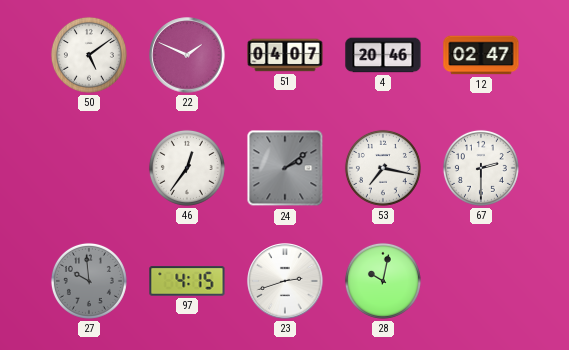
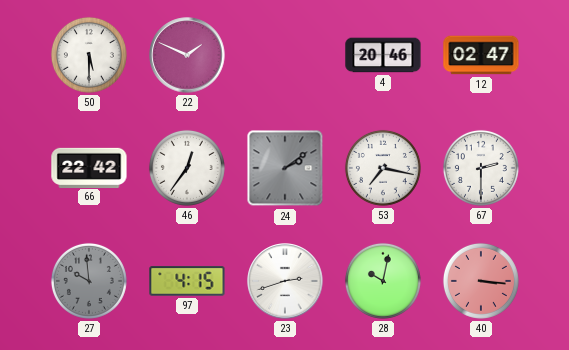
50: 5:09 -> 5:30 (89, 55)
51: 04:07 -> none (285, 55)
66: none -> 22:42 (89, 167)
40: none -> 3:16 (481, 281)
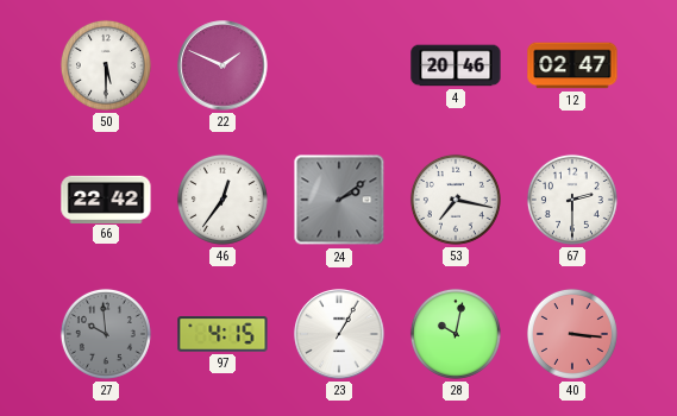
23: 2:42 -> 1:05 (339, 334)
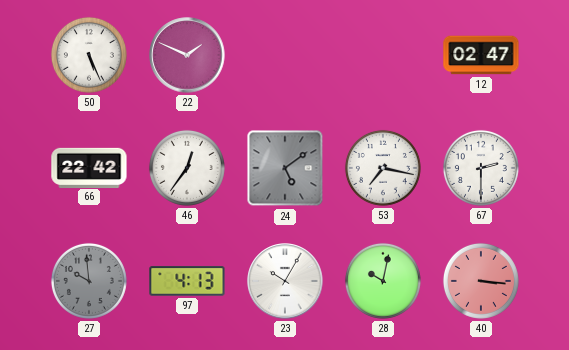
50: 5:30 -> 5:26 (89, 55)
4: 20:46 -> none (456, 65)
24: 2:09 -> 5:09 (285, 168)
97: 4:15 -> 4:13 (187, 281)
23: 1:05 -> 10:05 (285, 281)
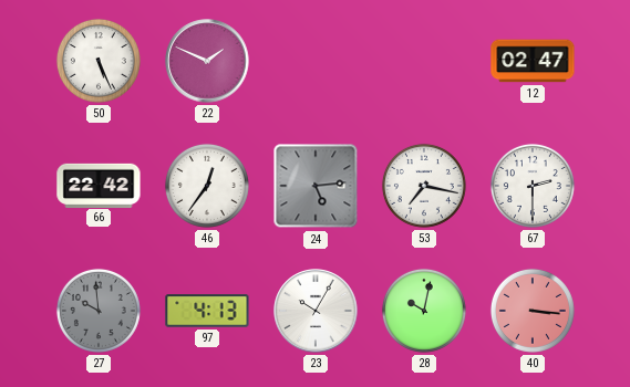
24: 5:09 -> 5:14 (316, 186)
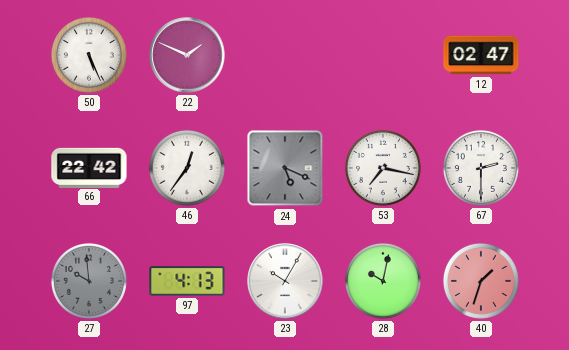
24: 5:14 -> 5:19 (285, 168)
40: 3:16 -> 1:33 (481, 281)
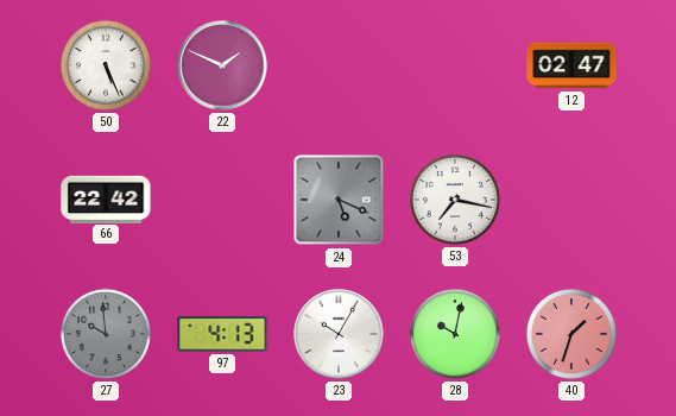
46: 12:36 -> none (187, 168)
67: 2:30 -> none (481, 168)
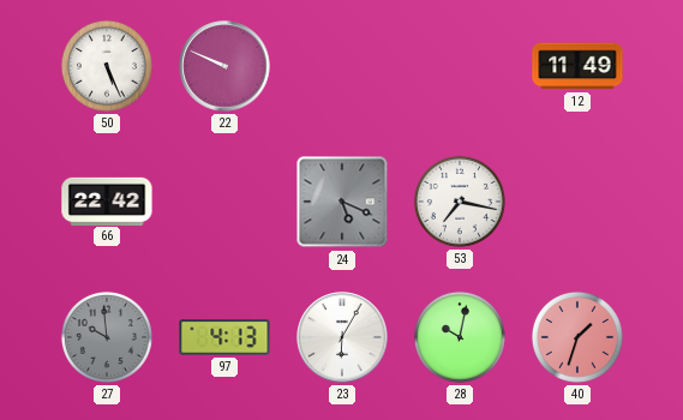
22: 1:49 -> 9:49 (224, 66)
12: 02:47 -> 11:49 (577, 66)
23: 10:05 -> 6:05 (342, 337)
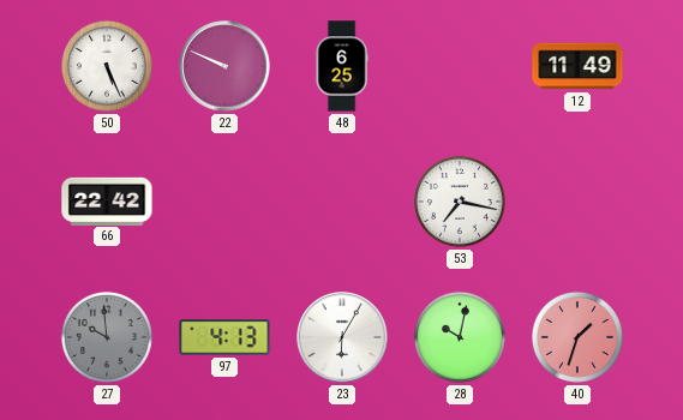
48: none -> 6:25 (342, 66)
24: 5:19 -> none (342, 202)
